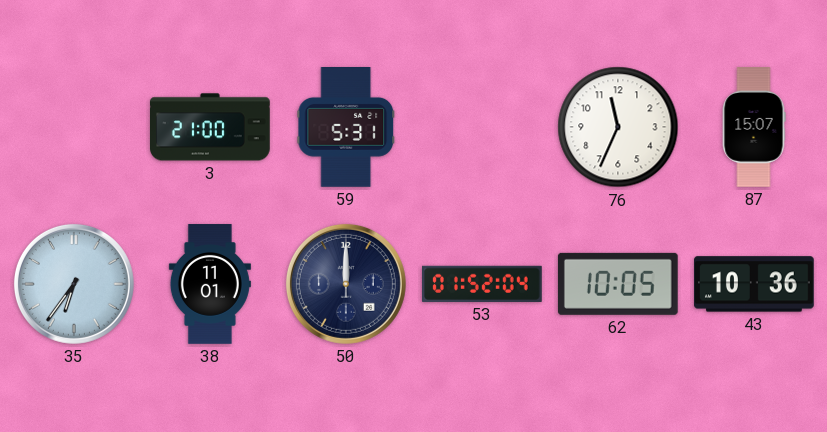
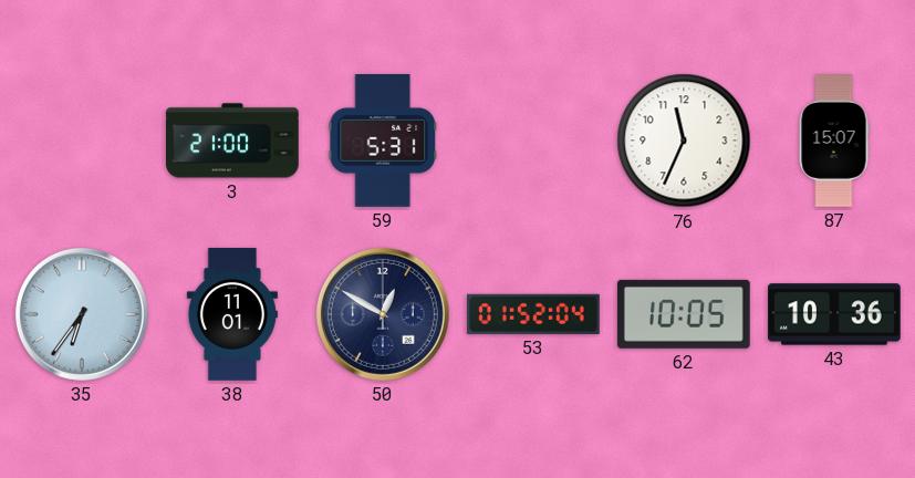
50: 12:00 -> 12:50 (383, 314)
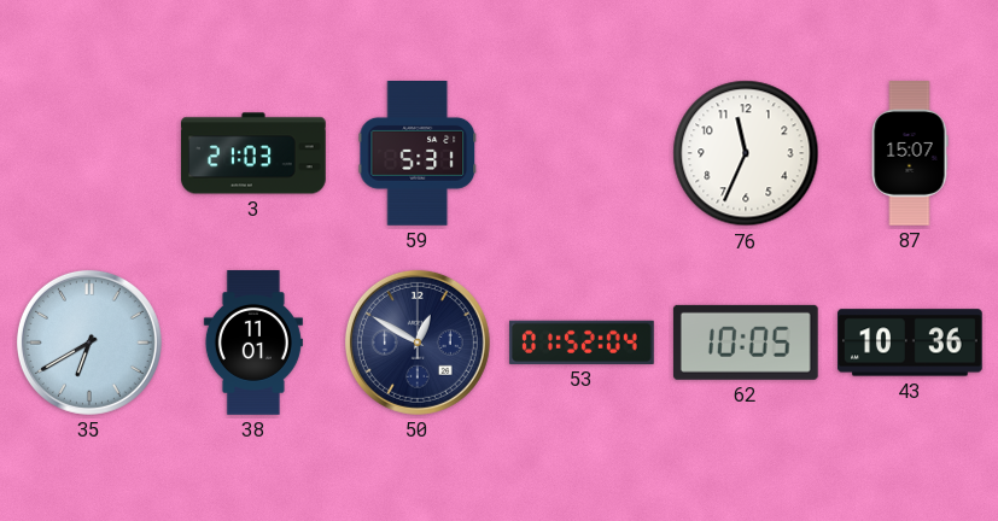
3: 21:00 -> 21:03 (253, 153)
35: 6:36 -> 6:40 (89, 343)
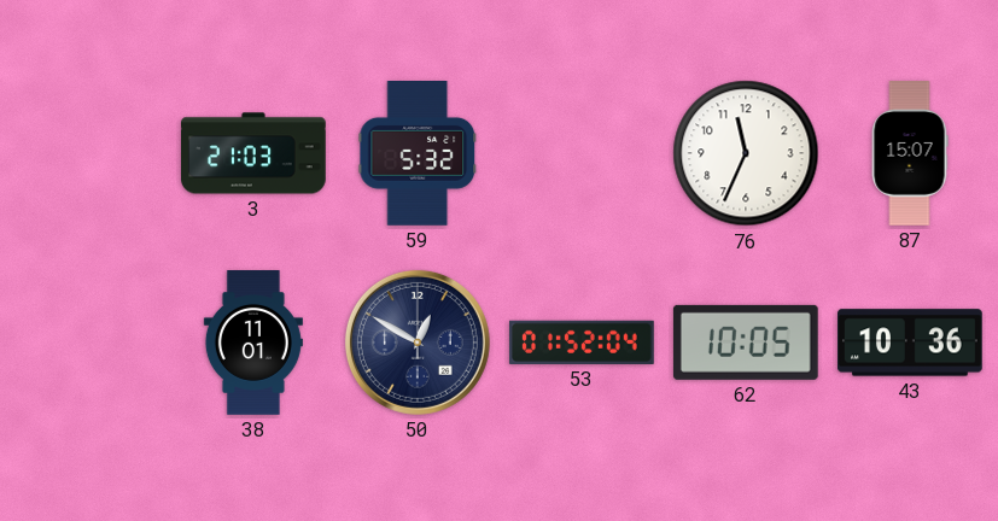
59: 5:31 -> 5:32 (418, 154)
35: 6:40 -> none (89, 343)
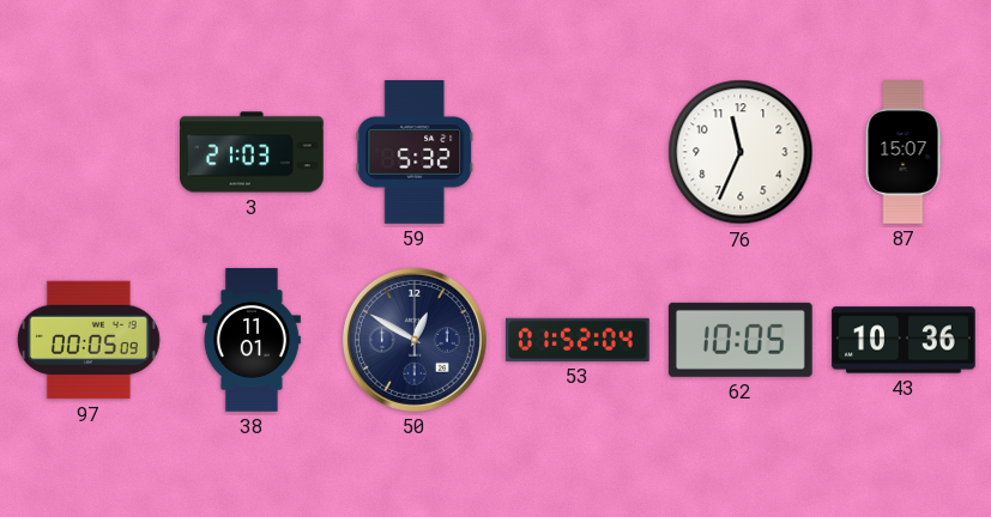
97: none -> 00:05 (89, 340)
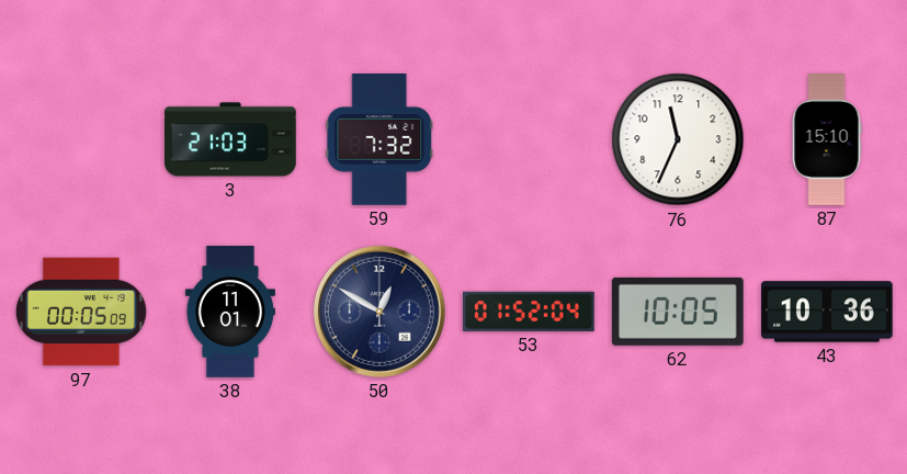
59: 5:32 -> 7:32 (379, 140)
87: 15:07 -> 15:10 (827, 139)
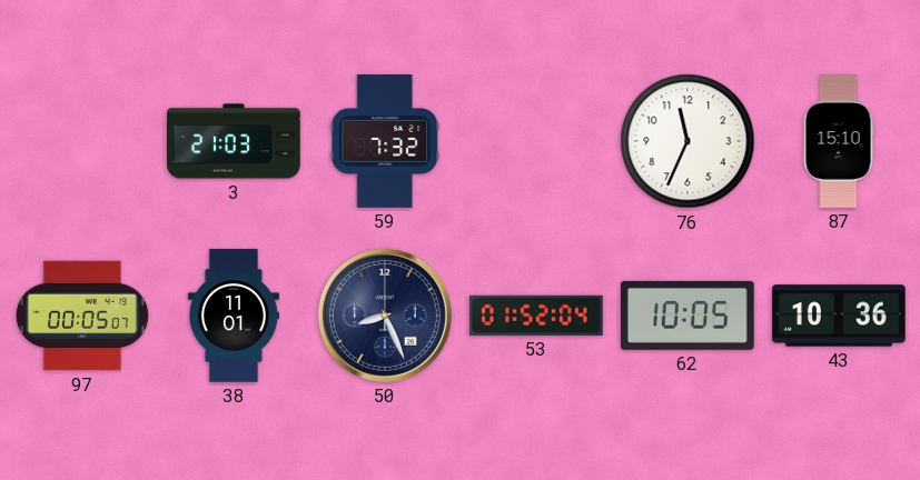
97: 00:05:09 -> 00:05:07 (82, 316)
50: 12:50 -> 8:26 (385, 316)
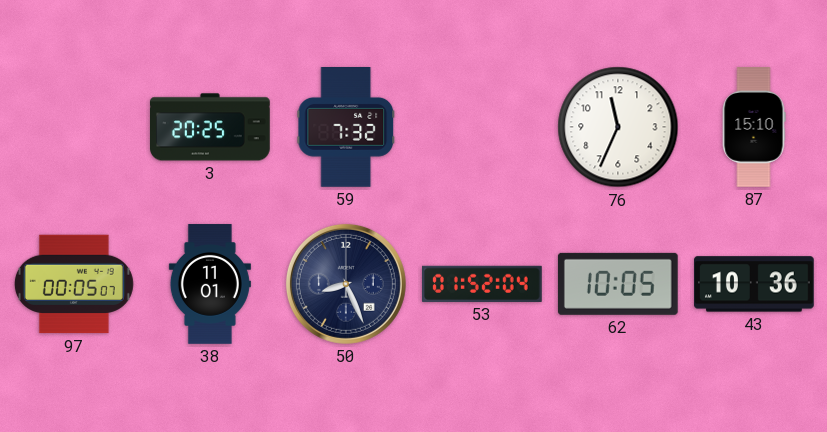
3: 21:03 -> 20:25 (210, 127)
